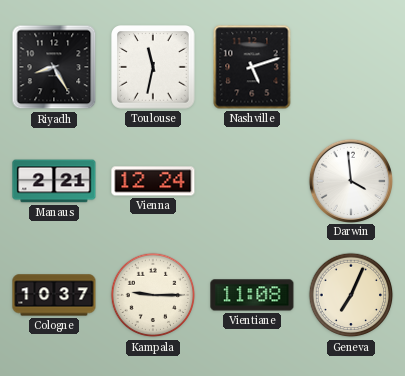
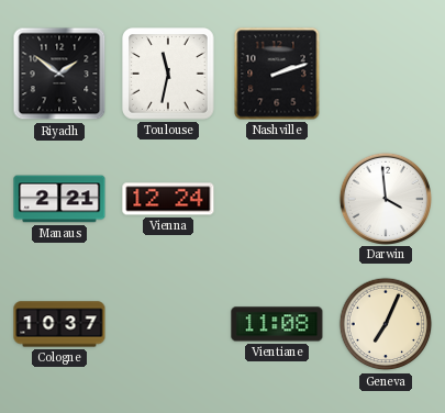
Riyadh: 8:25 -> 1:51 (59, 74)
Nashville: 5:12 -> 2:12 (277, 74)
Kampala: 9:15 -> none (153, 295)
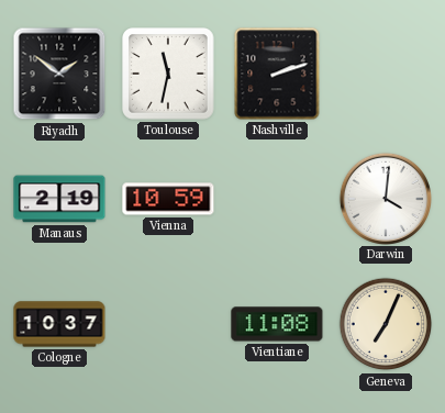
Manaus: 2:21 -> 2:19 (59, 199)
Vienna: 12:24 -> 10:59 (168, 199)
Darwin: 3:59 -> 4:01 (385, 198)
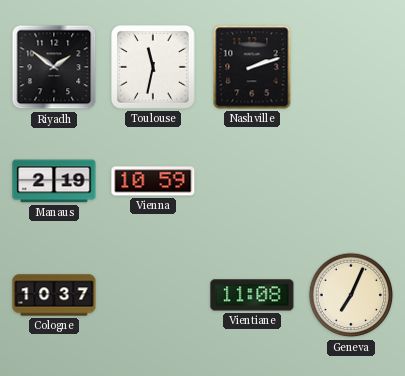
Darwin: 4:01 -> none (385, 198)
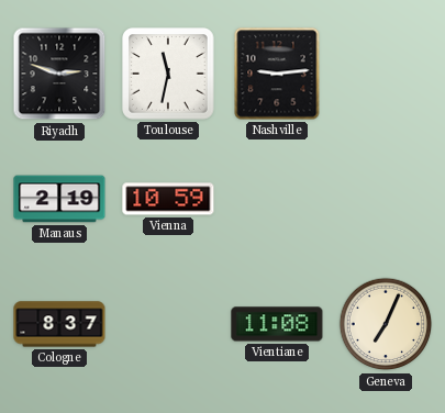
Riyadh: 1:51 -> 2:48 (59, 74)
Nashville: 2:12 -> 9:14 (277, 74)
Cologne: 10:37 -> 8:37 (59, 324)
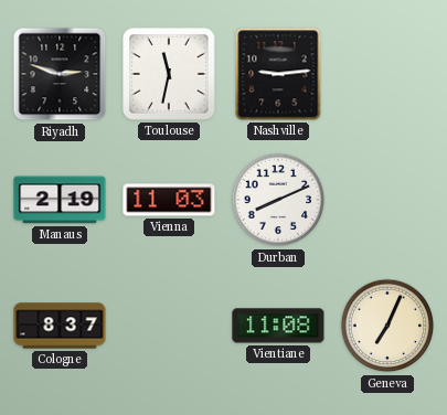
Vienna: 10:59 -> 11:03 (169, 200)
Durban: none -> 8:11 (278, 200)
